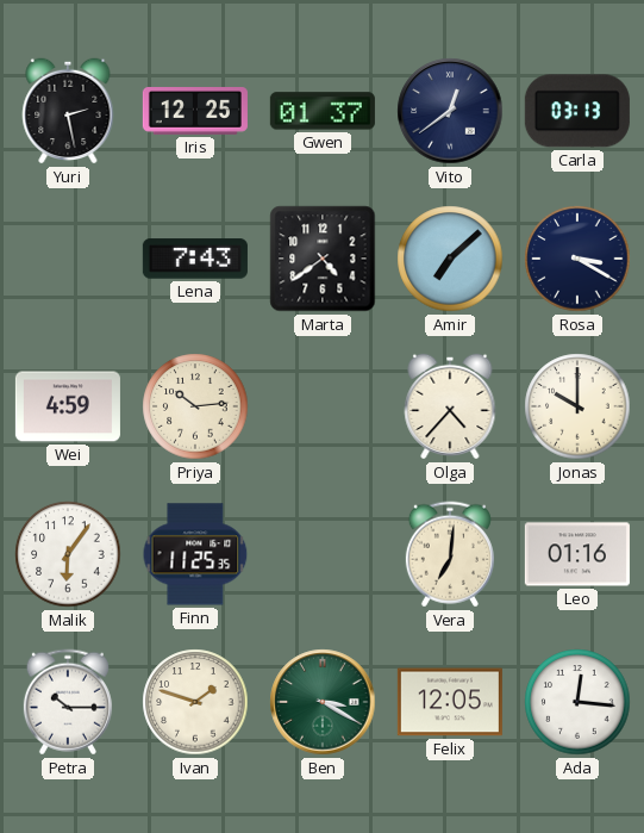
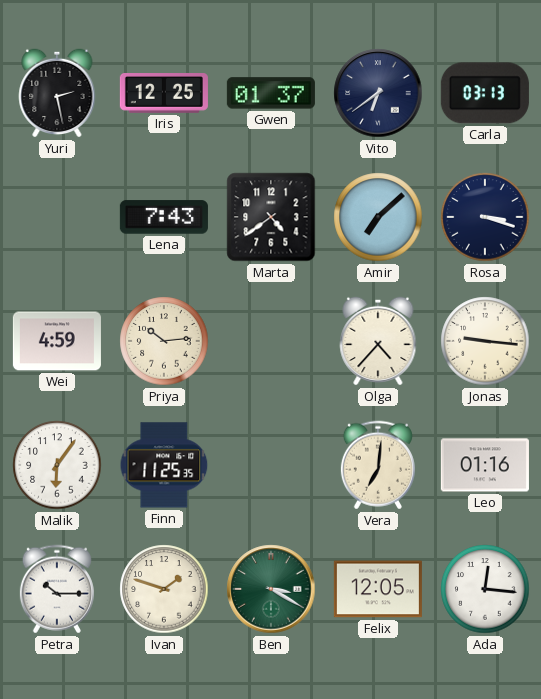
Vito: 12:39 -> 6:39 (378, 93)
Rosa: 3:20 -> 3:18 (485, 217)
Jonas: 10:00 -> 9:16 (485, 341)
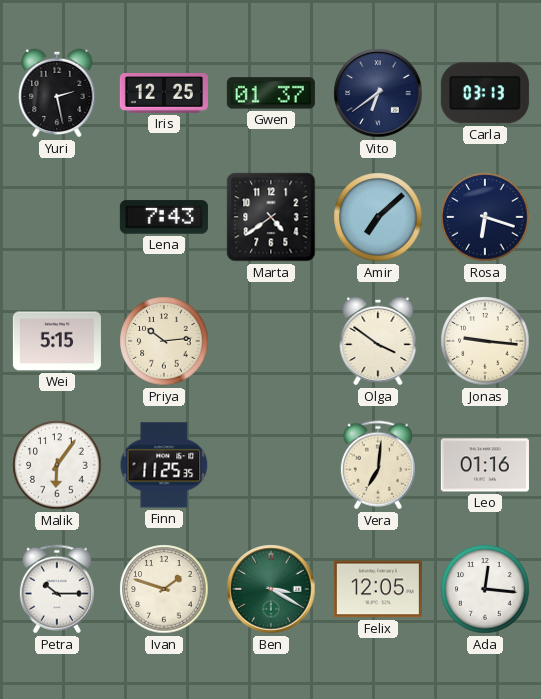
Rosa: 3:18 -> 6:18 (485, 217)
Wei: 4:59 -> 5:15 (57, 341)
Olga: 4:37 -> 3:51 (378, 341)
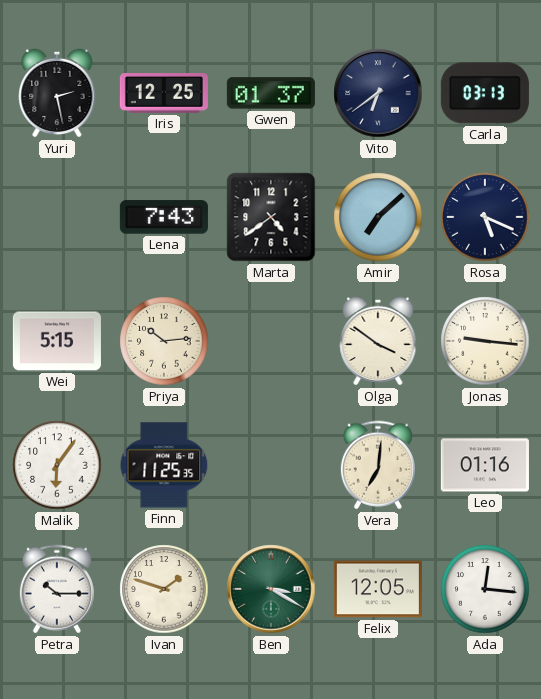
Rosa: 6:18 -> 5:19 (485, 217)
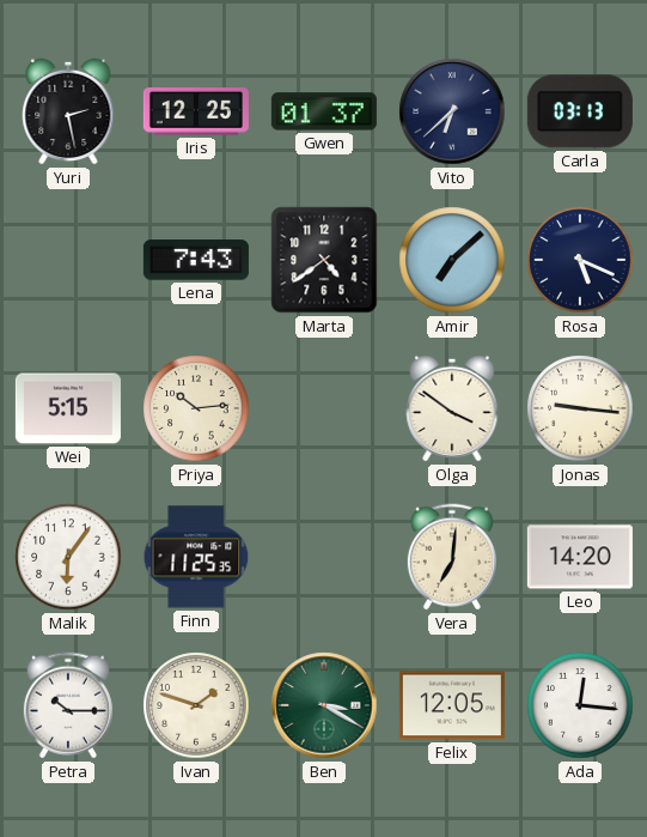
Vito: 6:39 -> 6:38 (452, 111)
Leo: 01:16 -> 14:20 (580, 557)
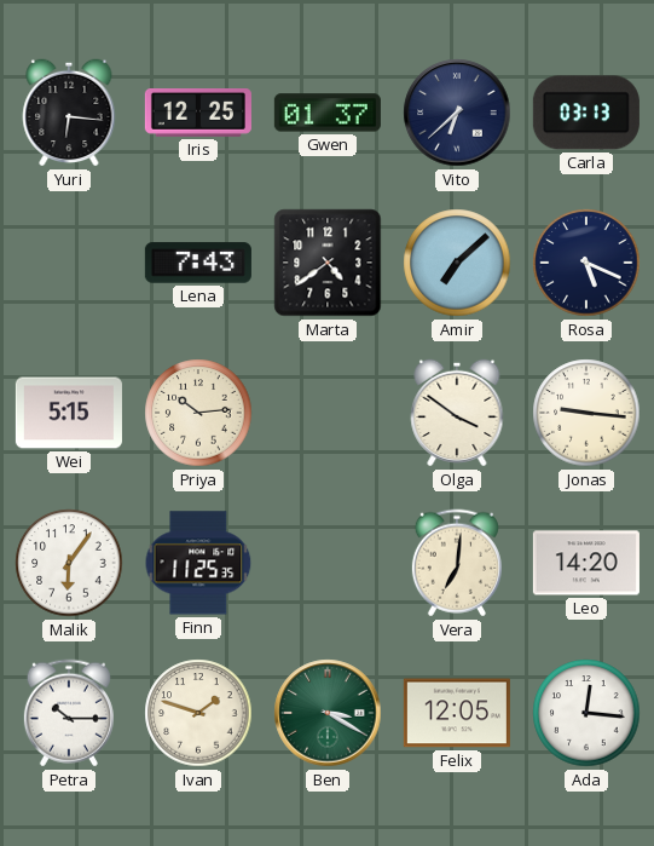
Yuri: 2:28 -> 6:16 (69, 113)
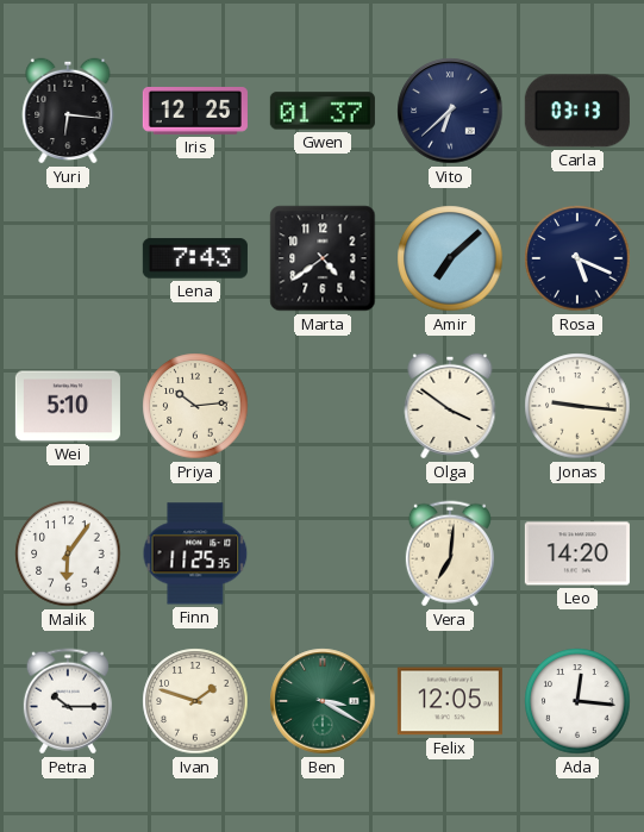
Wei: 5:15 -> 5:10 (68, 406)
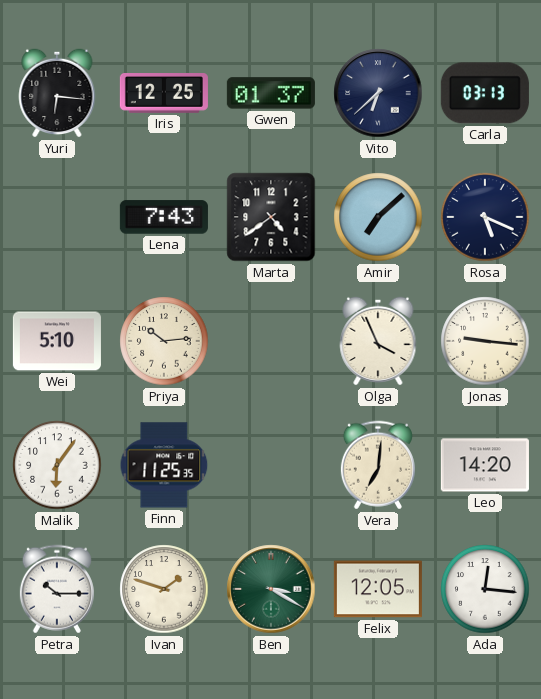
Olga: 3:51 -> 3:56 (378, 341)
